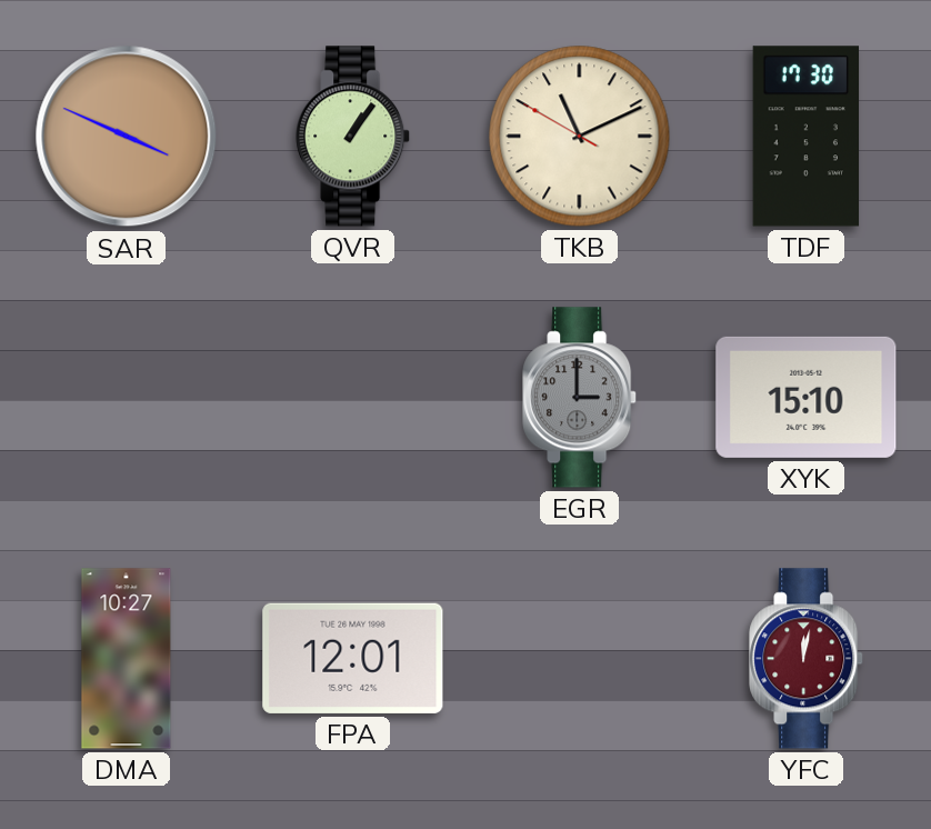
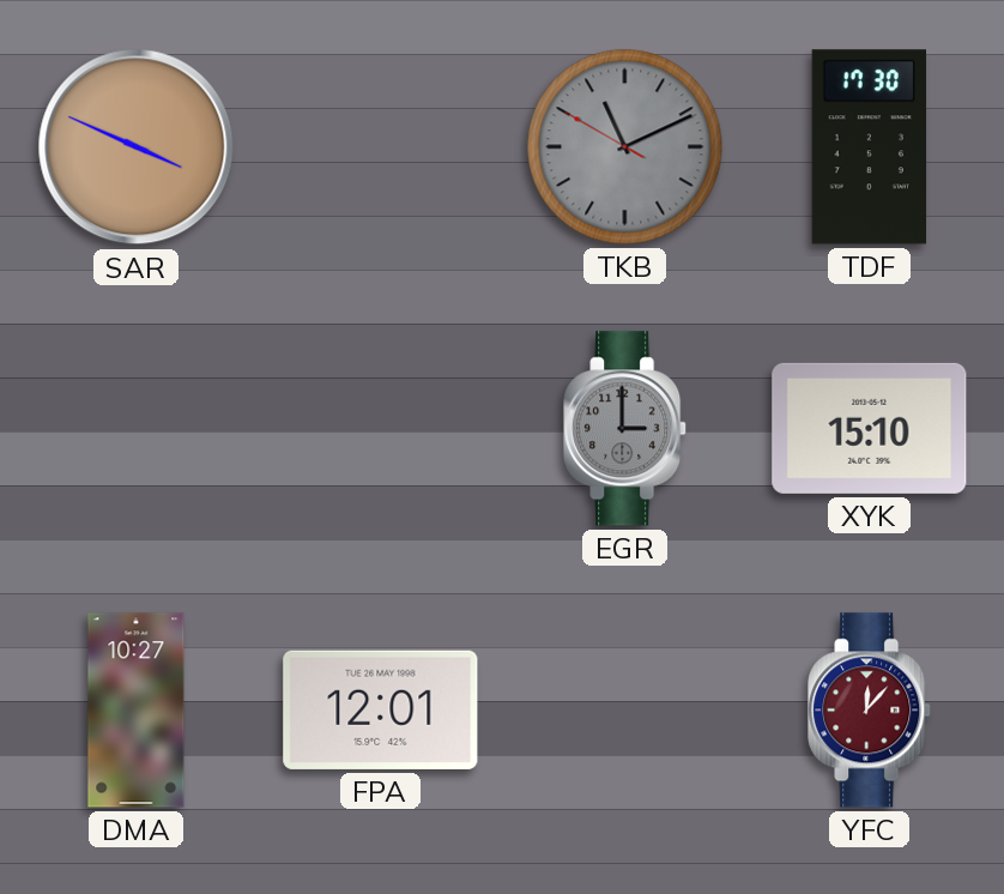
QVR: 1:06 -> none (353, 137)
TKB dial: cream -> grey (625, 147)
YFC: 12:02 -> 12:07 (870, 711)
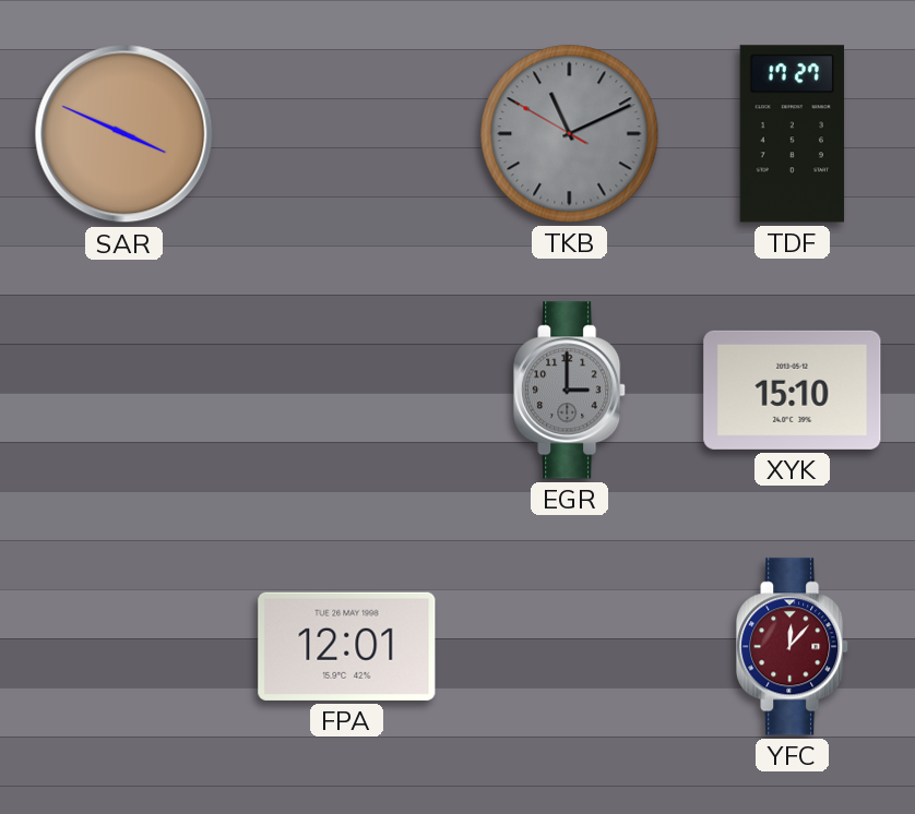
TDF: 17:30 -> 17:27 (793, 134)
DMA: 10:27 -> none (137, 711)
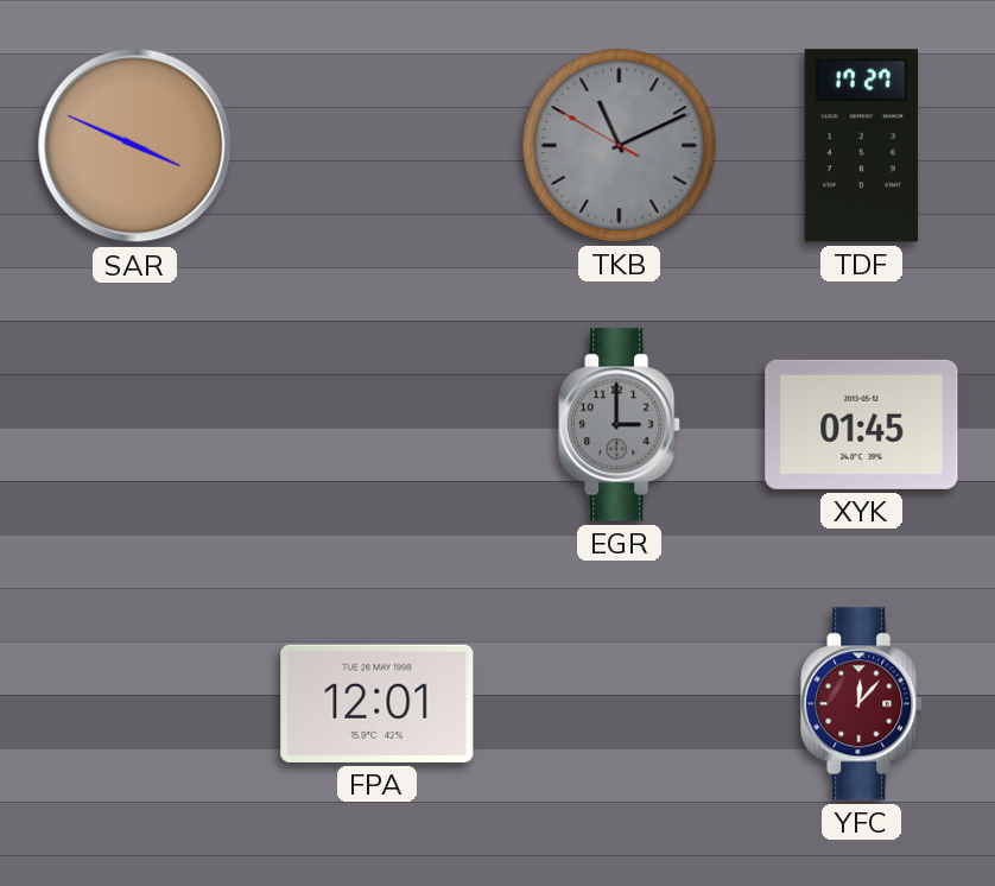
XYK: 15:10 -> 01:45 (862, 424)
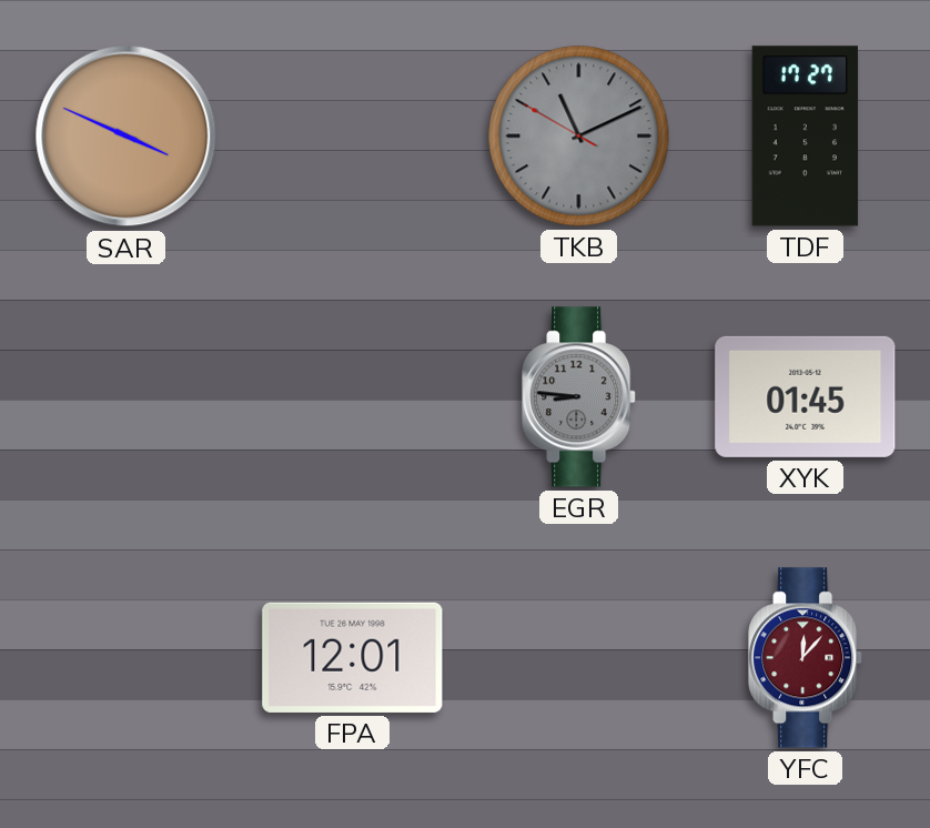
EGR: 3:00 -> 8:46 (579, 397)
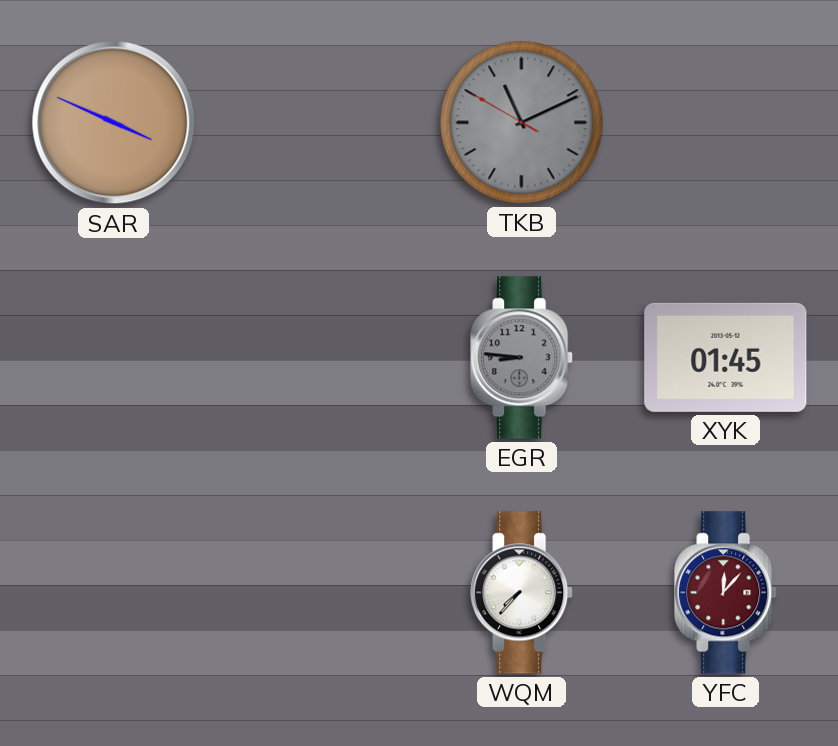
TDF: 17:27 -> none (806, 137)
FPA: 12:01 -> none (353, 657)
WQM: none -> 7:37 (522, 593)
